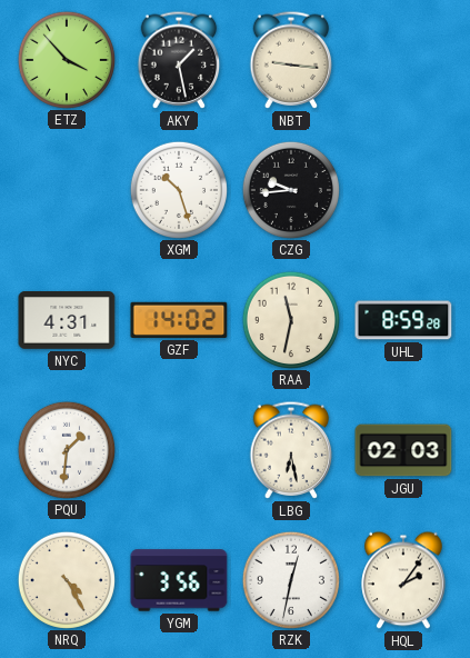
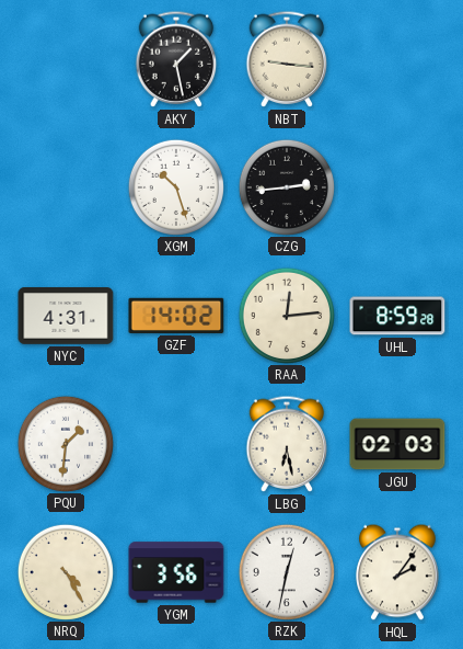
ETZ: 3:53 -> none (66, 59)
CZG: 9:44 -> 2:44 (286, 186)
RAA: 11:32 -> 12:14 (286, 315)
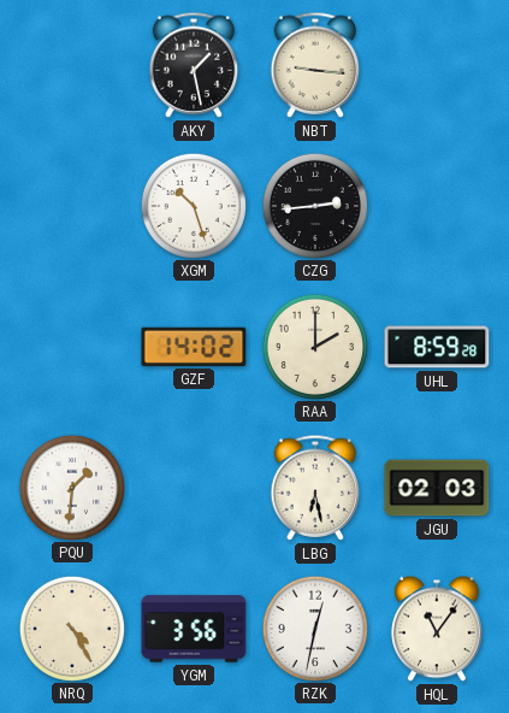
NYC: 4:31 -> none (66, 317)
RAA: 12:14 -> 2:00 (314, 346)
HQL: 2:06 -> 11:06 (437, 629)
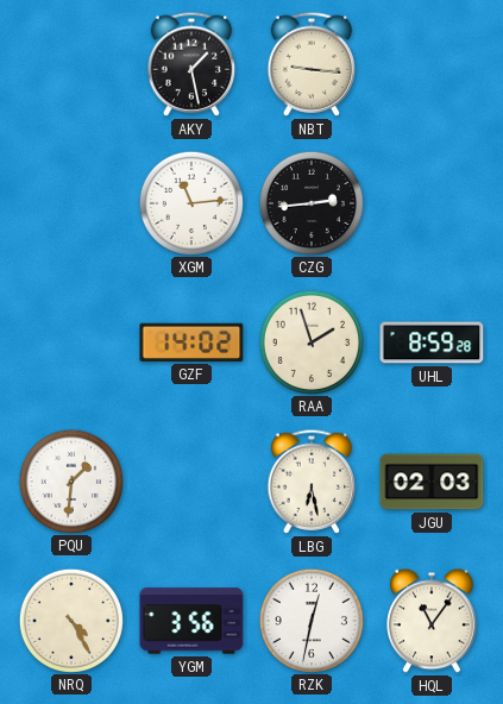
XGM: 10:27 -> 11:14 (190, 202)
RAA: 2:00 -> 1:57 (310, 341)
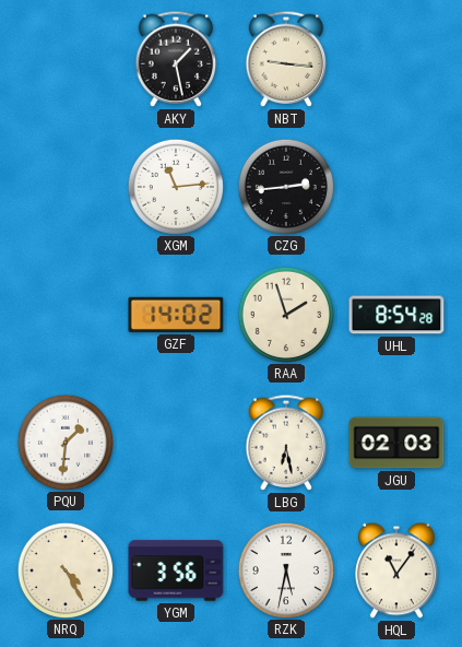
UHL: 8:59 -> 8:54 (396, 315)
RZK: 12:32 -> 5:32 (285, 569)
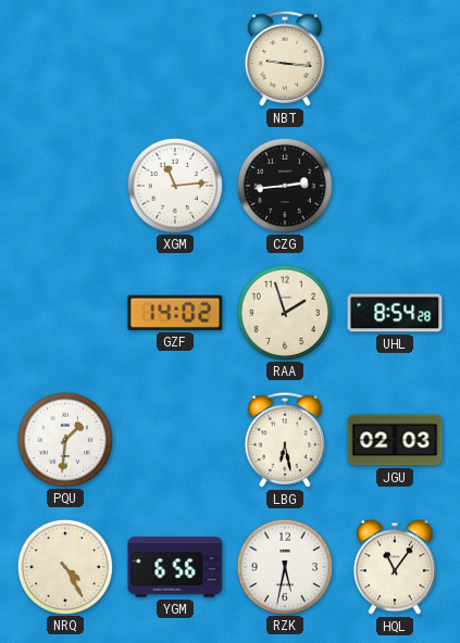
AKY: 1:28 -> none (176, 59)
YGM: 3:56 -> 6:56 (175, 567)
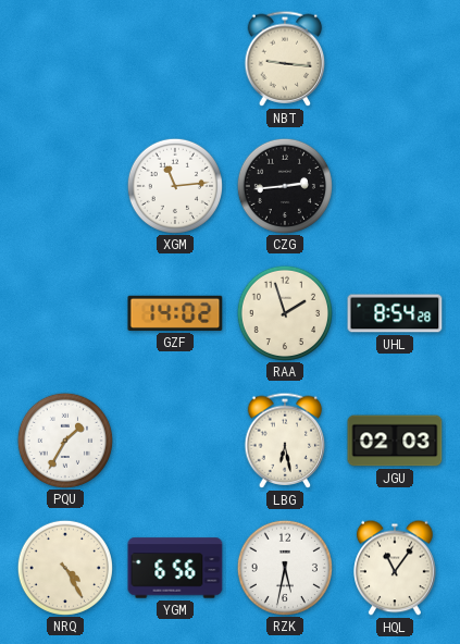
PQU: 1:31 -> 1:35 (64, 439)
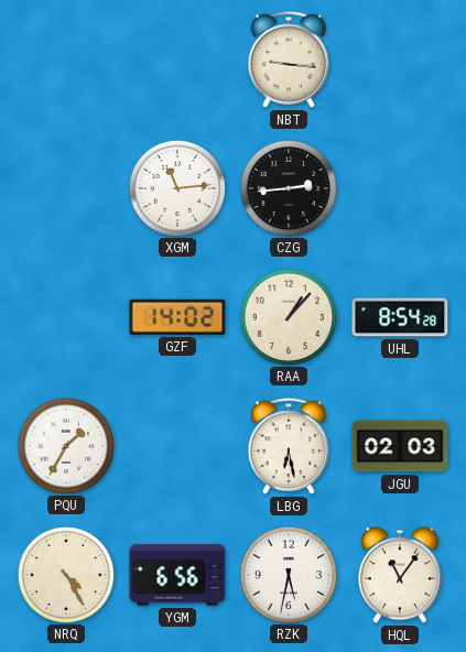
RAA: 1:57 -> 1:07 (288, 316)
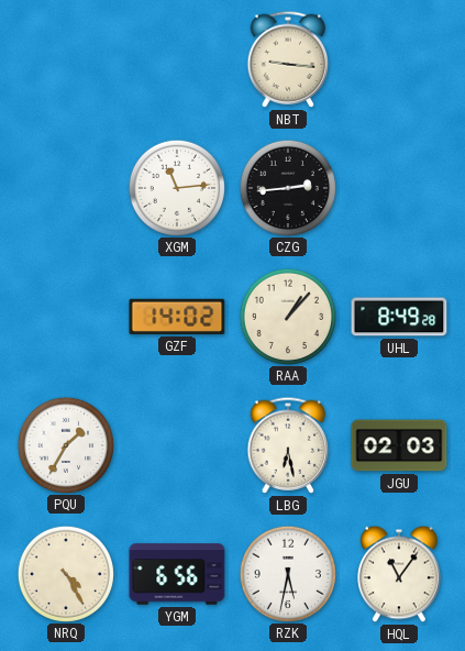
UHL: 8:54 -> 8:49 (399, 317)
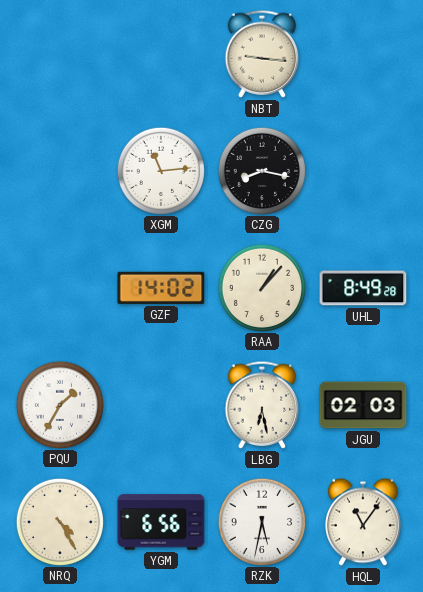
CZG: 2:44 -> 8:17 (261, 170)
